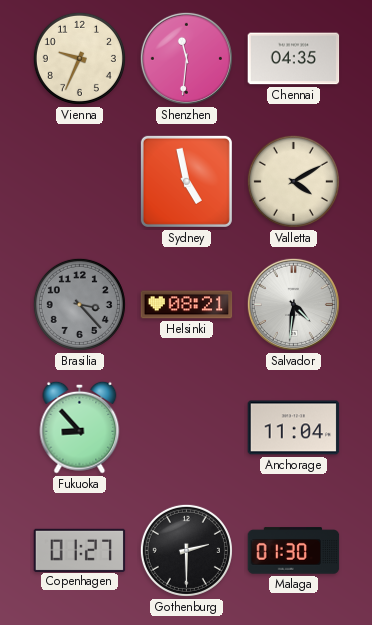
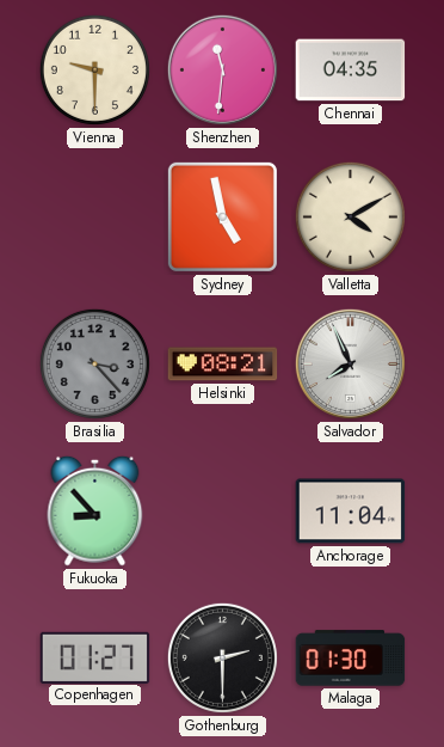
Vienna: 9:34 -> 9:30 (94, 69)
Salvador: 4:31 -> 7:56 (350, 363)
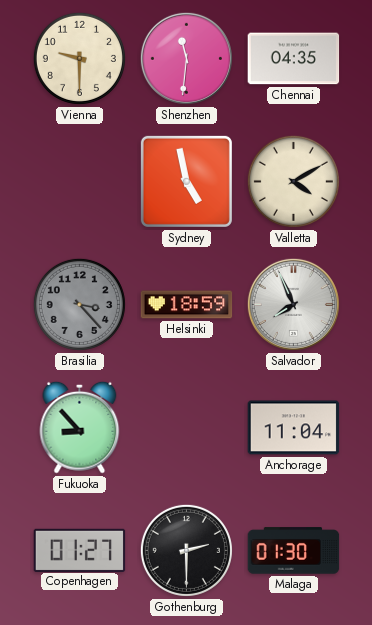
Helsinki: 08:21 -> 18:59 (187, 305)
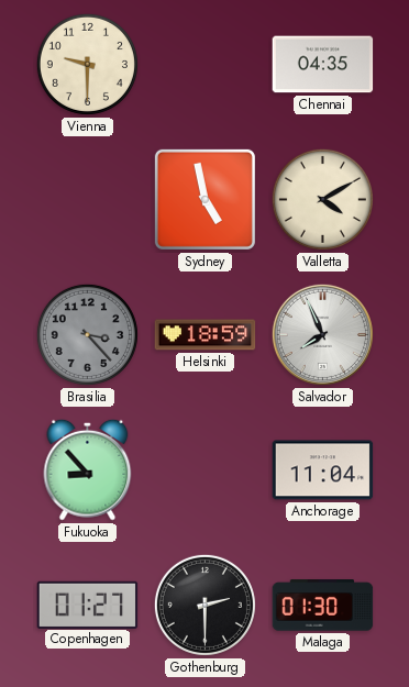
Shenzhen: 11:31 -> none (186, 58)
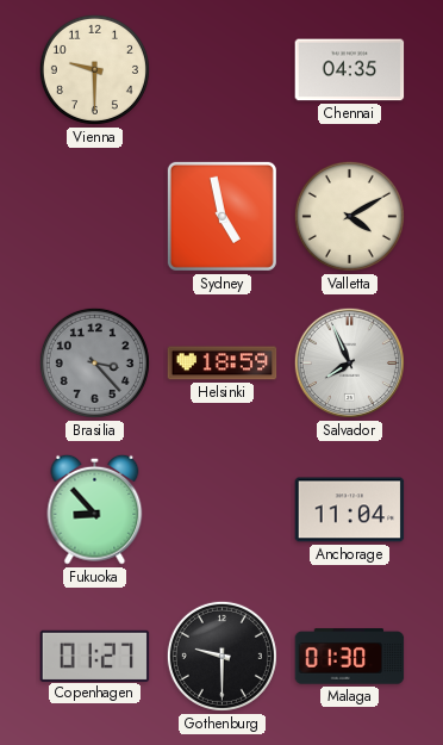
Gothenburg: 2:30 -> 9:30 (221, 656)
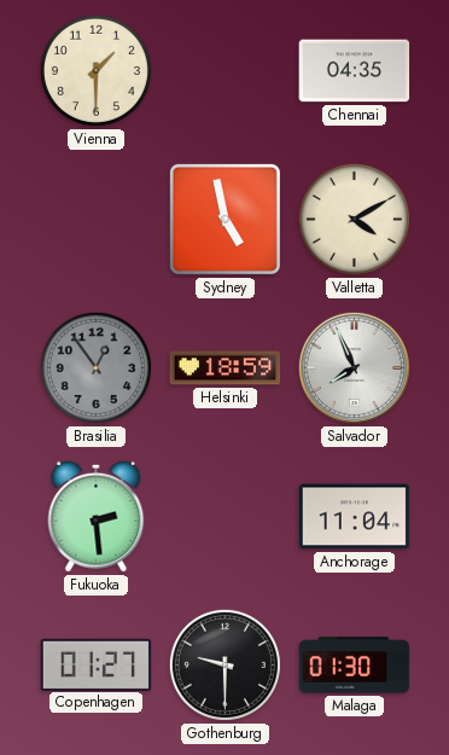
Vienna: 9:30 -> 1:30 (95, 70)
Brasilia: 3:23 -> 12:54 (95, 367)
Fukuoka: 8:53 -> 2:29 (97, 516)
